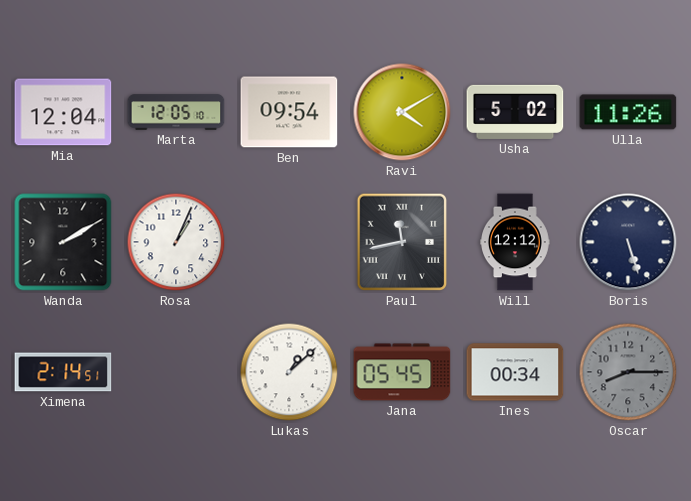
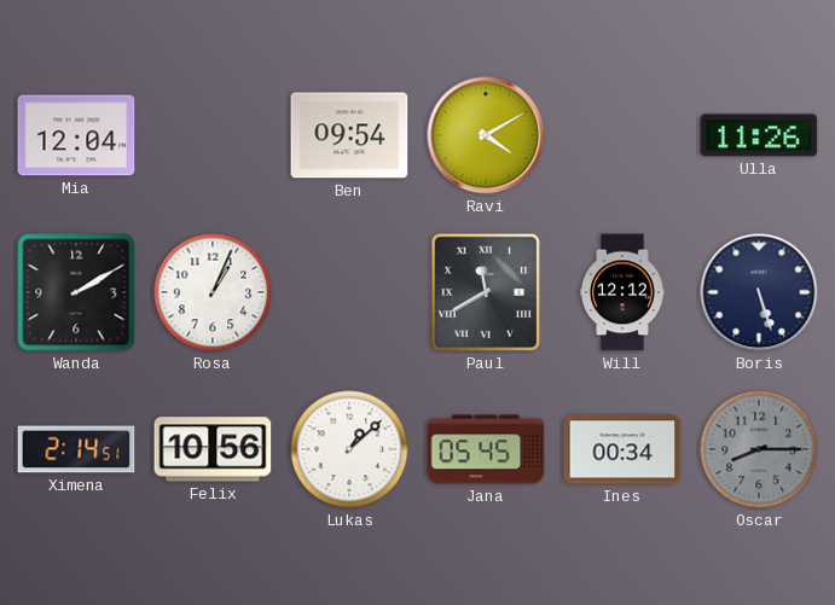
Marta: 12:05 -> none (176, 112)
Usha: 5:02 -> none (515, 112)
Paul: 11:43 -> 11:40 (486, 292)
Felix: none -> 10:56 (213, 449)
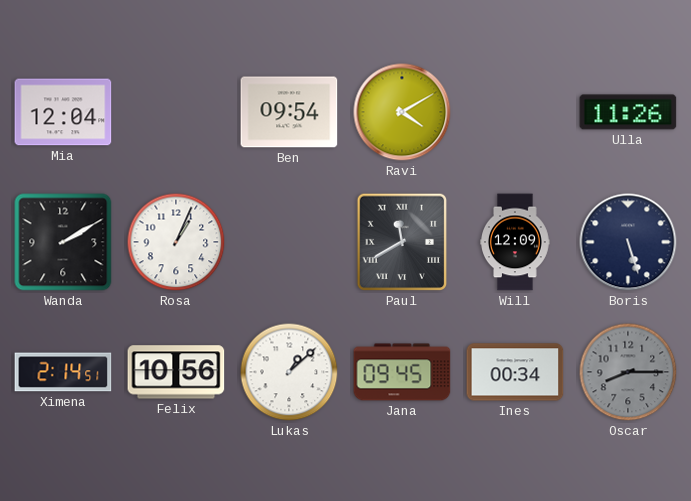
Will: 12:12 -> 12:09 (516, 242)
Jana: 05:45 -> 09:45 (402, 372)
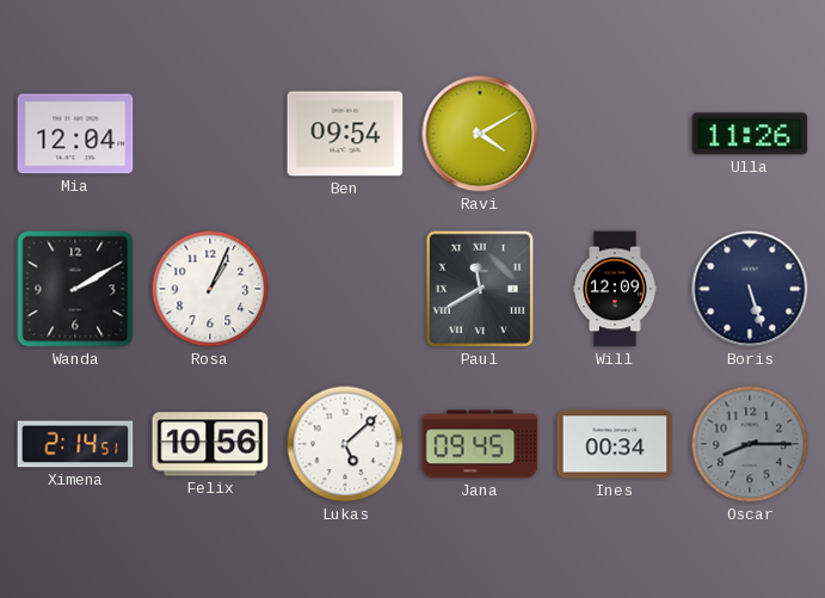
Lukas: 1:08 -> 5:08 (345, 444)
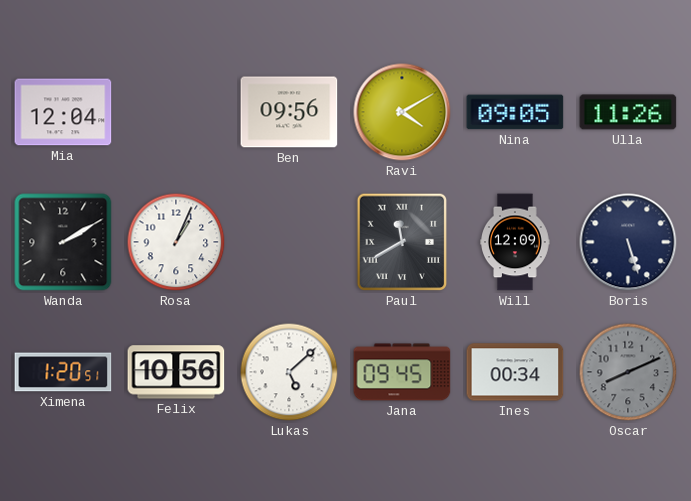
Ben: 09:54 -> 09:56 (289, 112)
Nina: none -> 09:05 (515, 112)
Ximena: 2:14 -> 1:20 (63, 372)
Oscar: 8:15 -> 8:11 (628, 372)
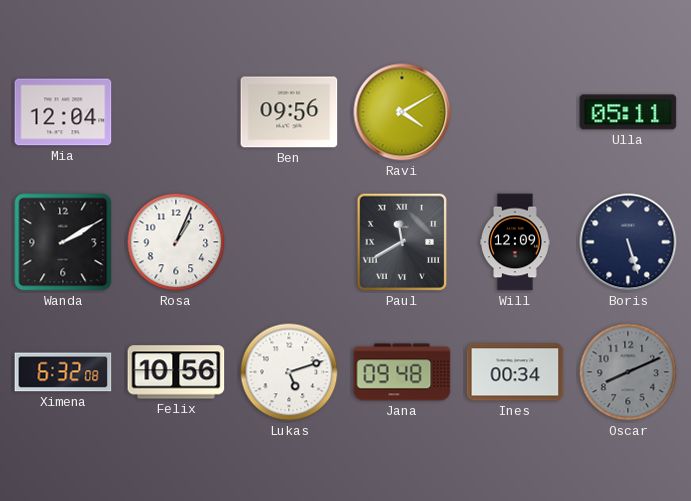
Nina: 09:05 -> none (515, 112)
Ulla: 11:26 -> 05:11 (628, 112)
Ximena: 1:20 -> 6:32 (63, 372)
Lukas: 5:08 -> 5:12 (289, 372)
Jana: 09:45 -> 09:48 (402, 372)
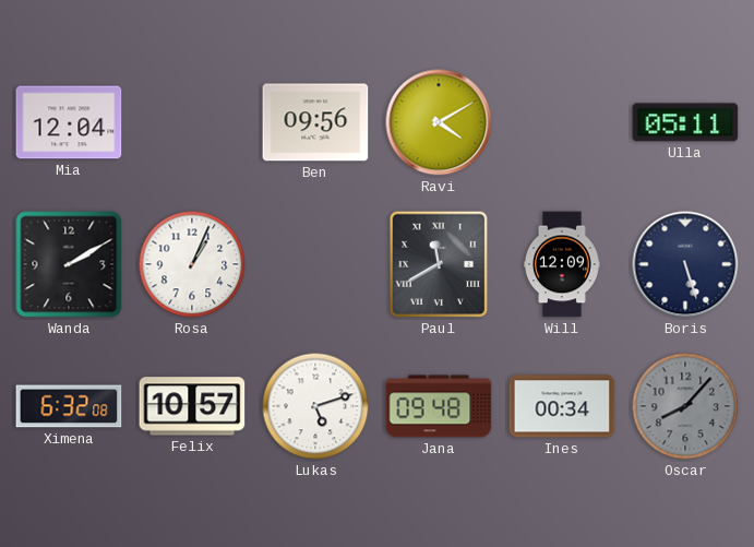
Felix: 10:56 -> 10:57 (192, 406)
Oscar: 8:11 -> 8:07 (685, 406)
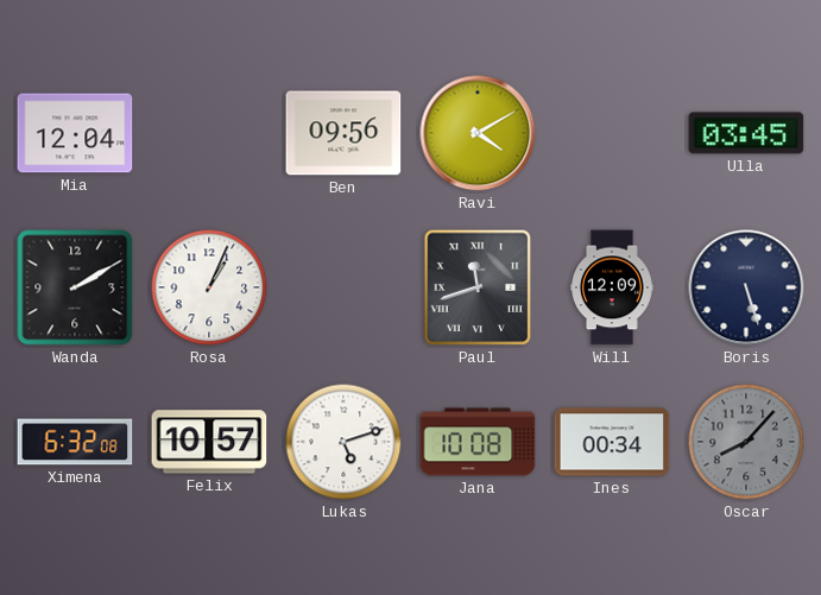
Ulla: 05:11 -> 03:45 (746, 133)
Paul: 11:40 -> 11:42 (478, 287)
Jana: 09:48 -> 10:08 (478, 442)
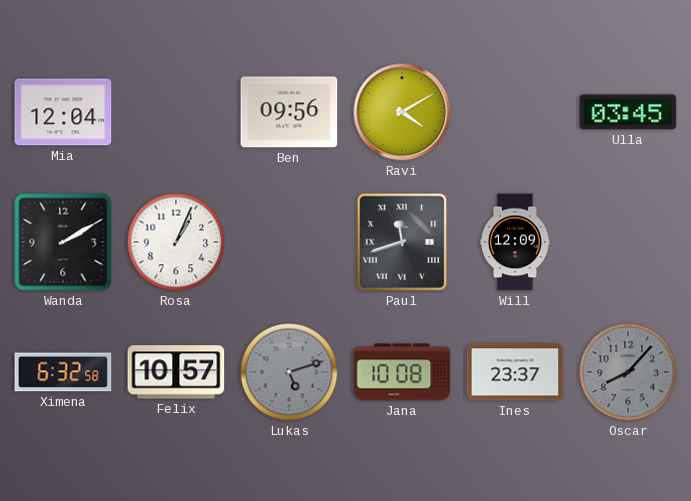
Boris: 5:27 -> none (746, 287)
Ximena: 6:32:08 -> 6:32:58 (63, 372)
Lukas dial: white -> grey (289, 372)
Ines: 00:34 -> 23:37 (515, 372)
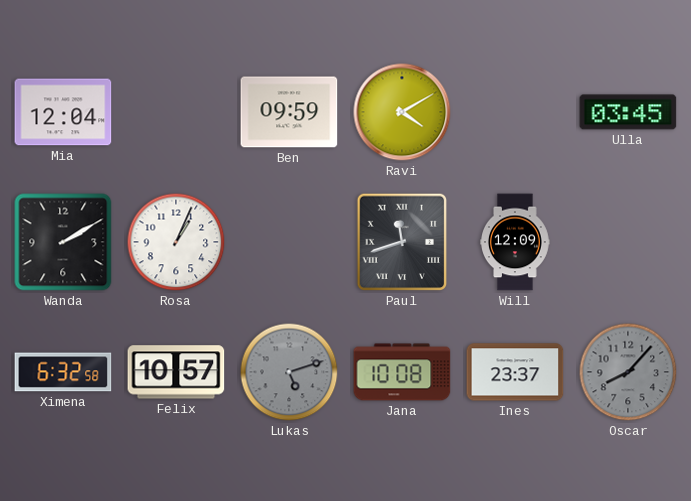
Ben: 09:56 -> 09:59 (289, 112)
